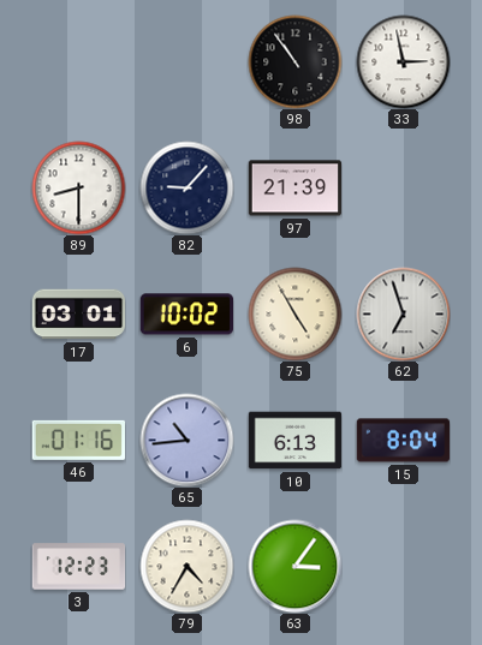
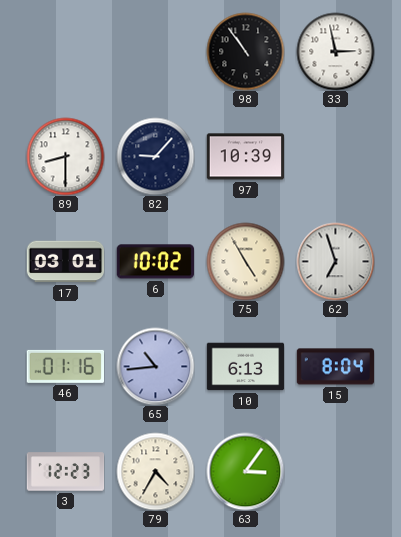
97: 21:39 -> 10:39 (245, 157)
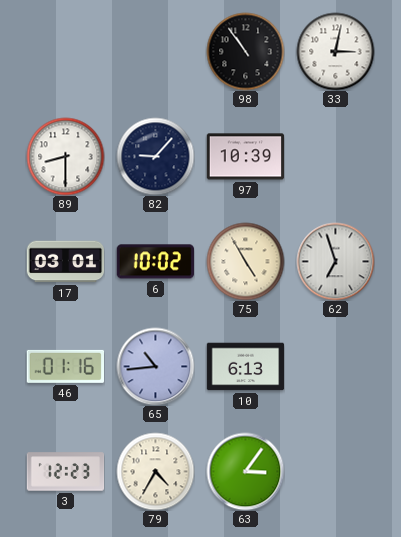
33: 2:58 -> 3:02 (335, 51)
15: 8:04 -> none (335, 367)
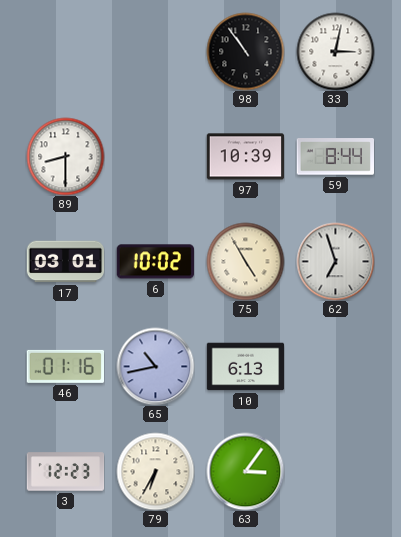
82: 9:07 -> none (155, 156)
59: none -> 8:44 (335, 157)
65: 10:44 -> 10:43 (155, 366)
79: 4:35 -> 6:35 (155, 471)
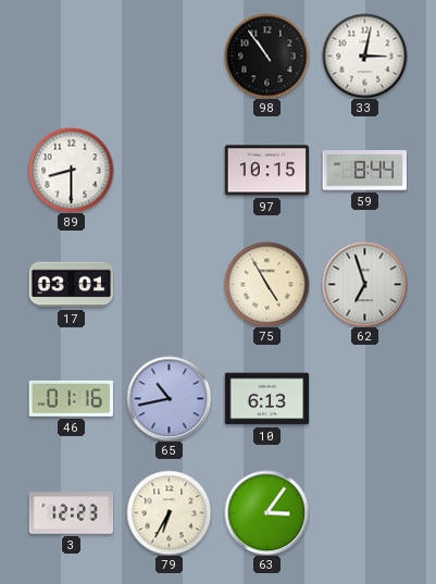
97: 10:39 -> 10:15 (266, 171)
6: 10:02 -> none (155, 262)
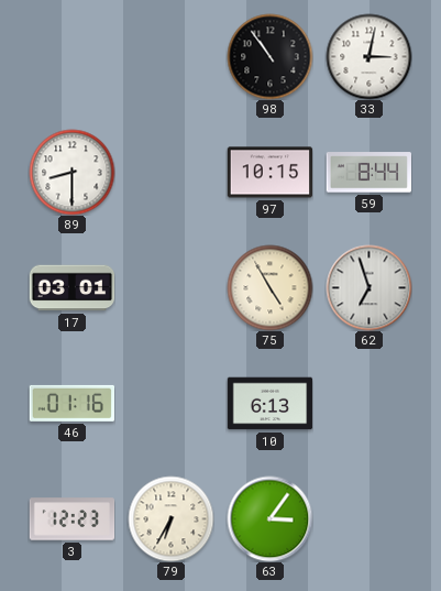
65: 10:43 -> none (169, 398)
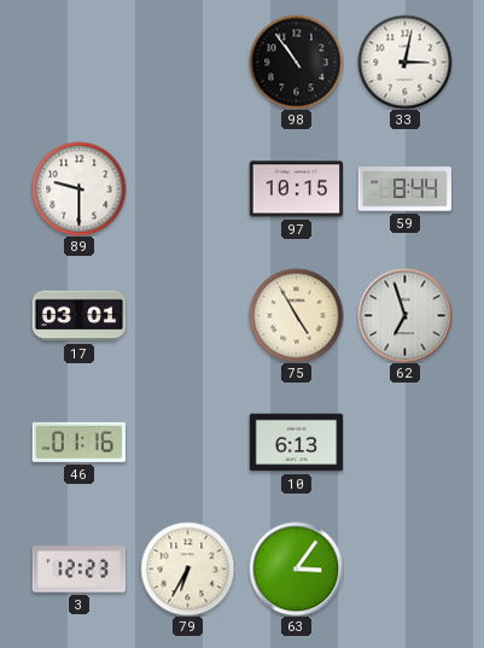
89: 8:30 -> 9:30 (78, 188)
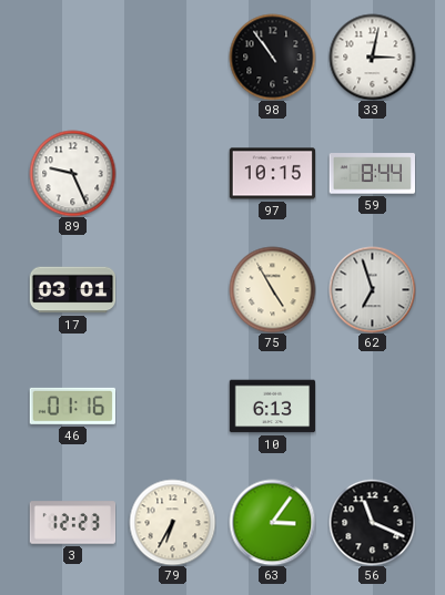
89: 9:30 -> 9:26 (72, 173)
56: none -> 11:19 (372, 522)
